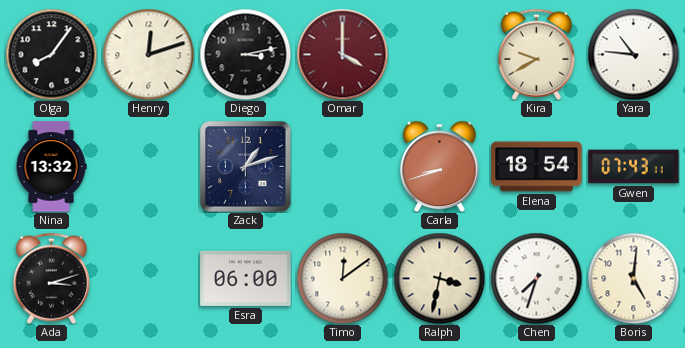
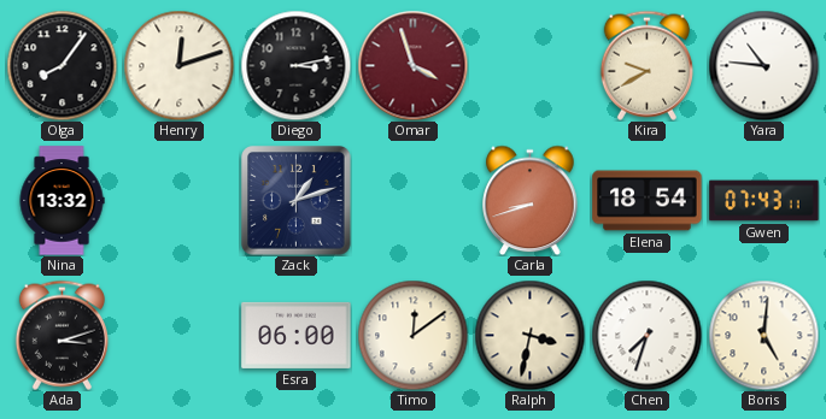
Omar: 4:00 -> 3:57 (412, 65)
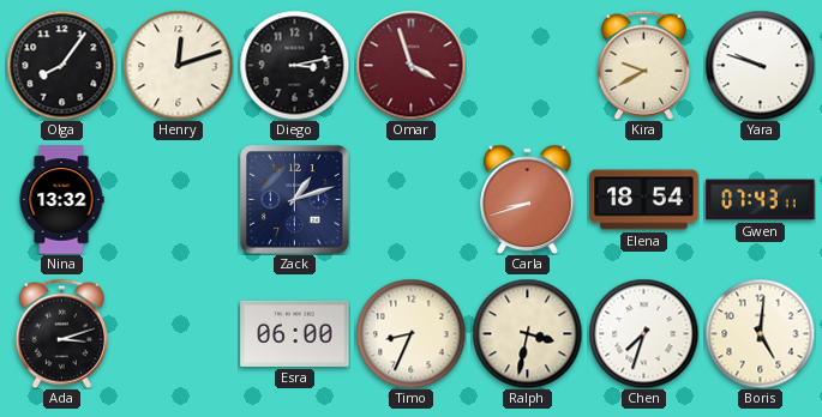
Yara: 10:46 -> 9:48 (760, 65)
Timo: 12:09 -> 8:34 (410, 333)
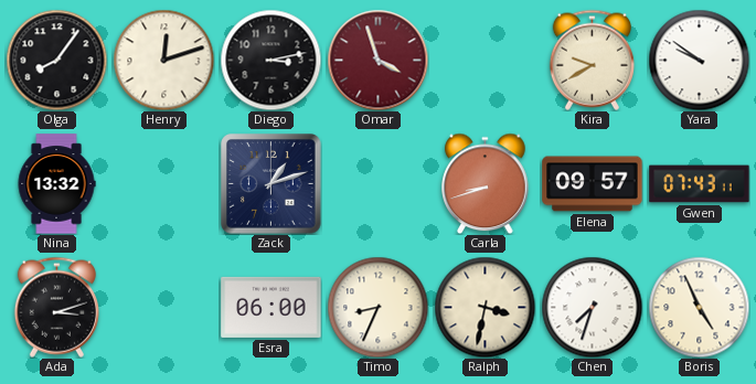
Yara: 9:48 -> 9:51 (699, 60)
Elena: 18:54 -> 09:57 (593, 184)
Boris: 5:01 -> 4:56 (699, 307)
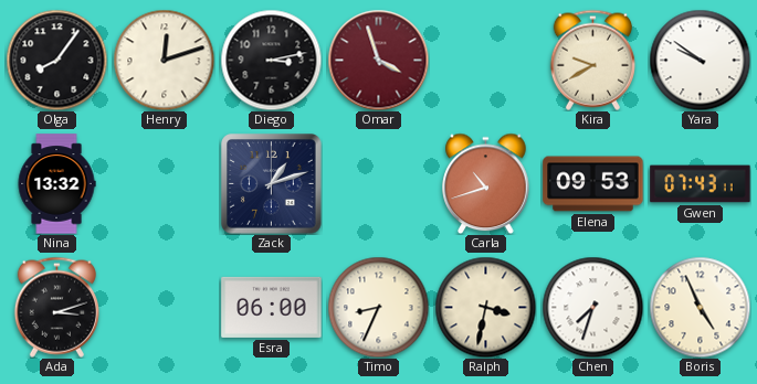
Carla: 8:42 -> 10:42 (486, 183)
Elena: 09:57 -> 09:53 (593, 184)
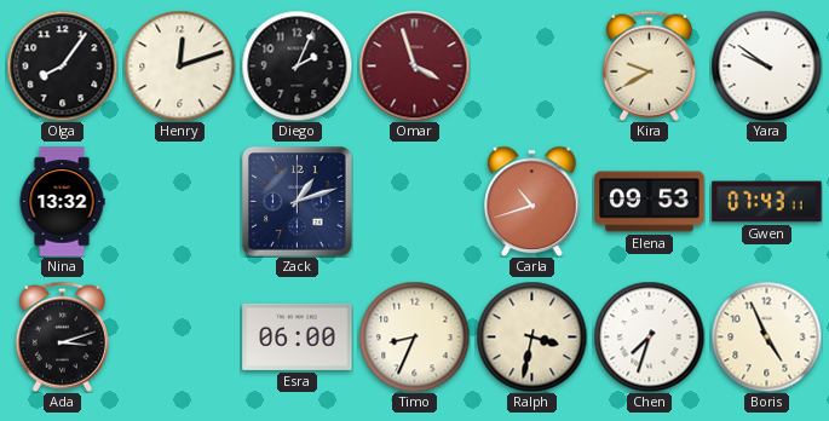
Diego: 3:13 -> 2:04 (297, 65)
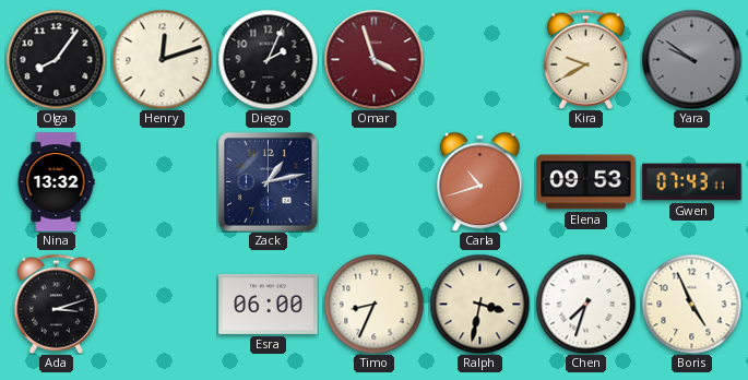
Yara dial: white -> grey (691, 59)
Zack: 1:12 -> 1:13 (269, 182)
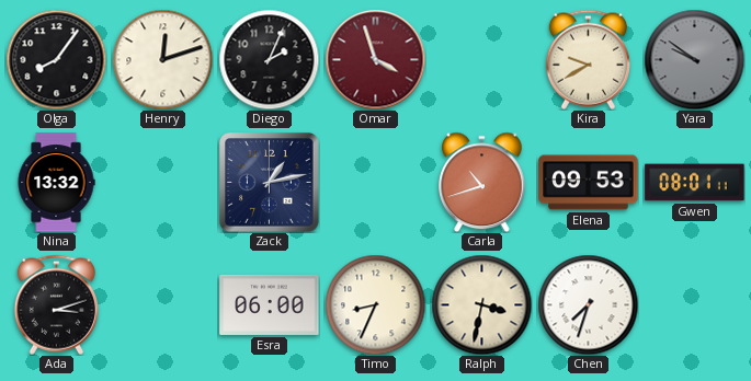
Gwen: 07:43 -> 08:01 (695, 183)
Boris: 4:56 -> none (691, 304)
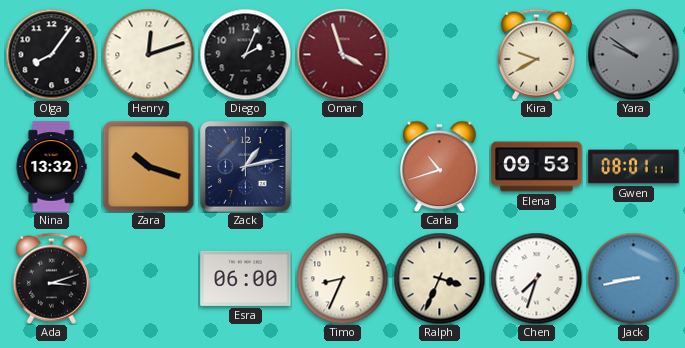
Zara: none -> 10:18 (148, 166)
Ralph: 3:32 -> 3:34 (439, 278)
Jack: none -> 8:43 (633, 278)
